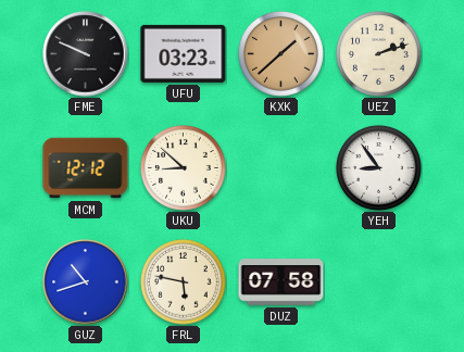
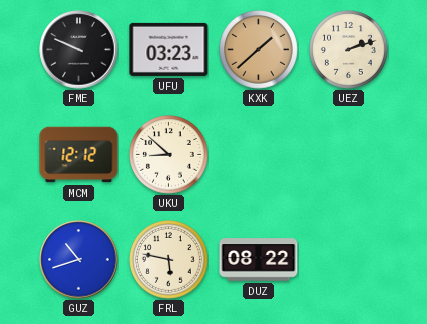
YEH: 8:54 -> none (379, 168)
DUZ: 07:58 -> 08:22 (259, 260)
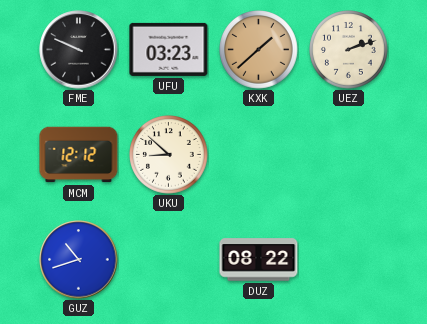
FRL: 5:47 -> none (169, 260)
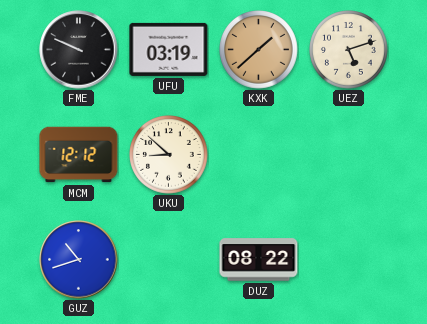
UFU: 03:23 -> 03:19 (169, 49)
UEZ: 2:12 -> 5:12 (349, 50)
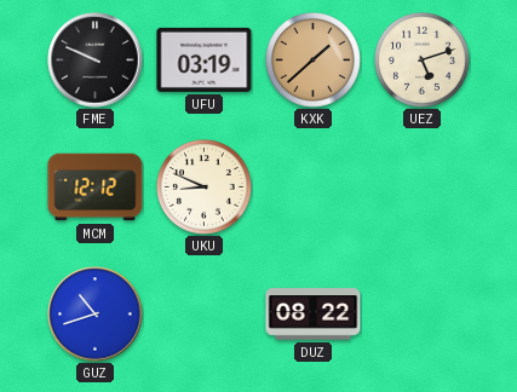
UKU: 8:52 -> 8:49 (205, 188)
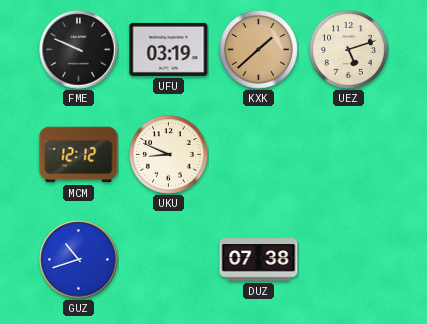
DUZ: 08:22 -> 07:38 (259, 260)
